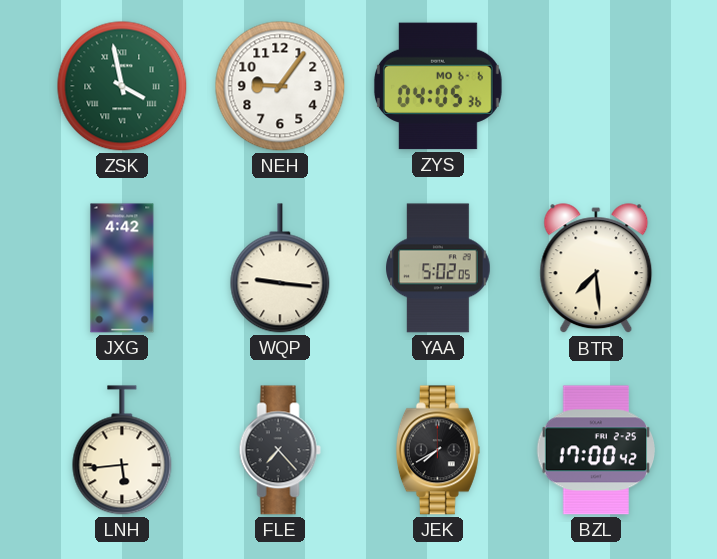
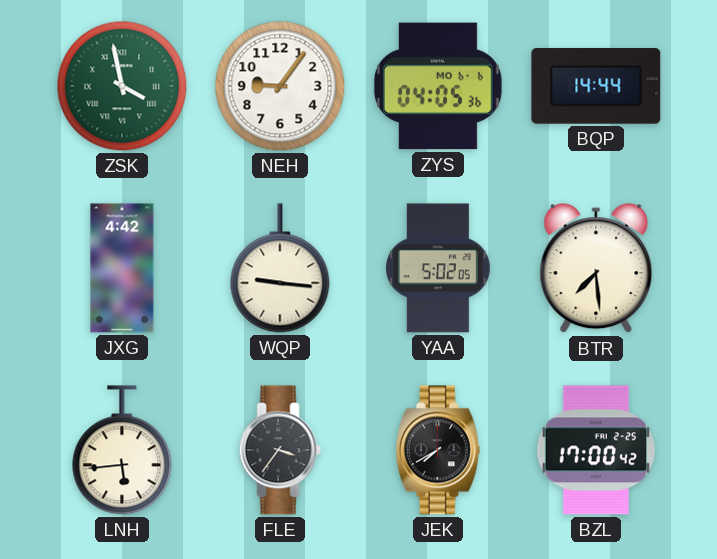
BQP: none -> 14:44 (596, 86)
FLE: 7:23 -> 3:36 (280, 450)
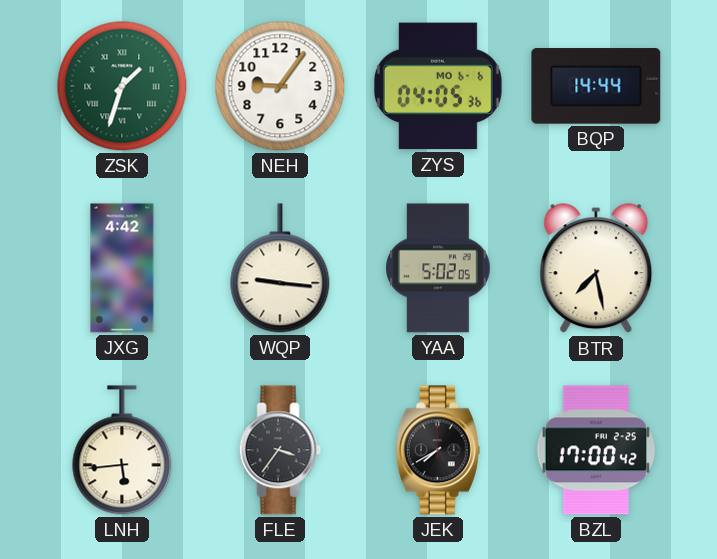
ZSK: 3:58 -> 1:33 (122, 86)
BTR: 7:29 -> 7:28 (596, 269)
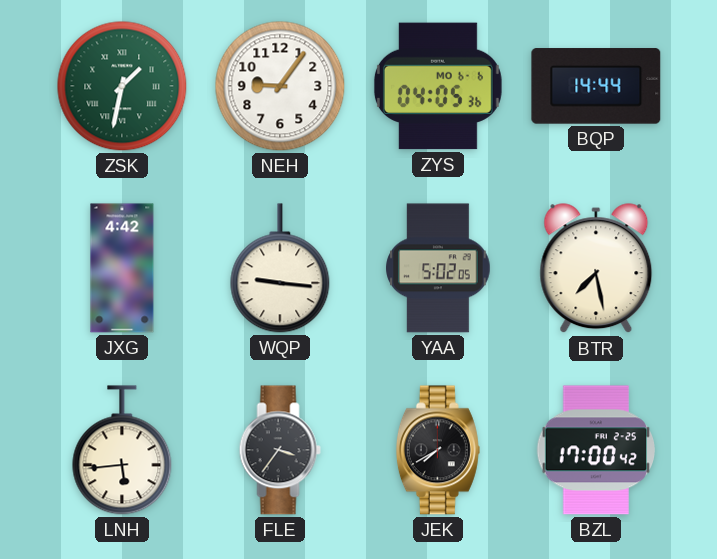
ZSK: 1:33 -> 1:32 (122, 86)
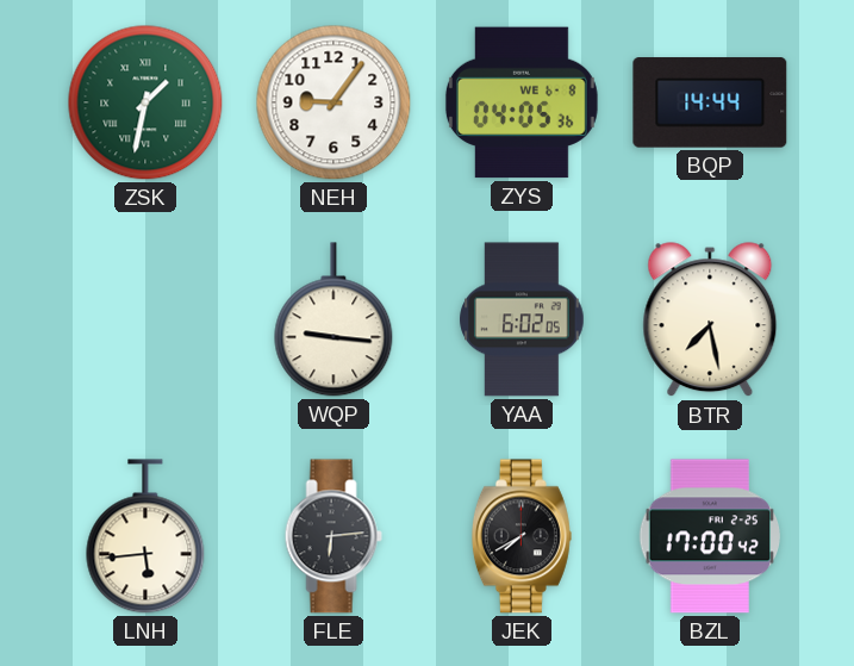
ZYS date: MO 6-6 -> WE 6-8 (522, 102)
JXG: 4:42 -> none (122, 268)
YAA: 5:02 -> 6:02 (522, 319)
FLE: 3:36 -> 6:14 (334, 536)
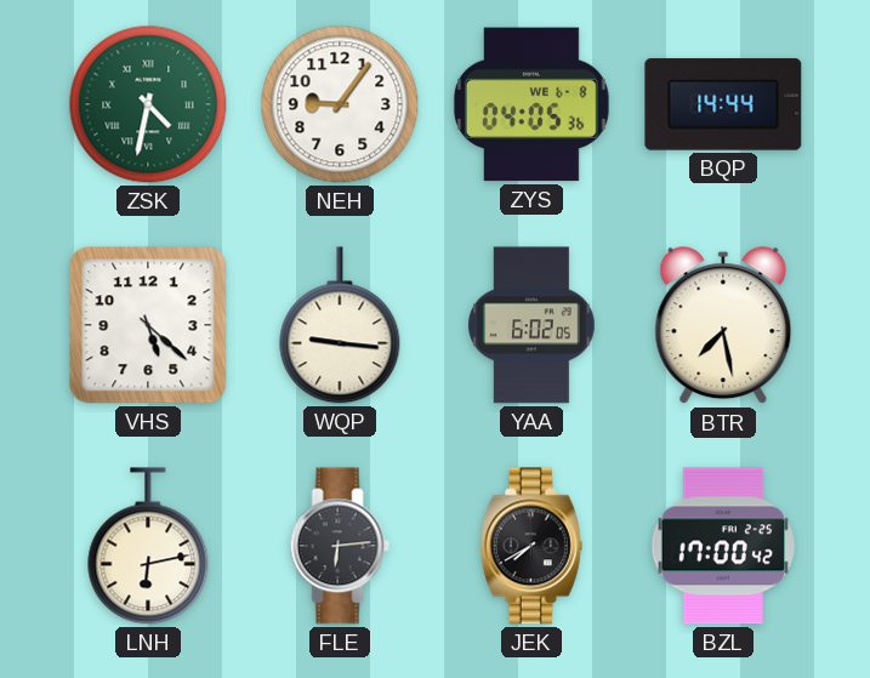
ZSK: 1:32 -> 4:32 (148, 104)
VHS: none -> 5:22 (148, 325)
LNH: 5:44 -> 6:13 (148, 546)
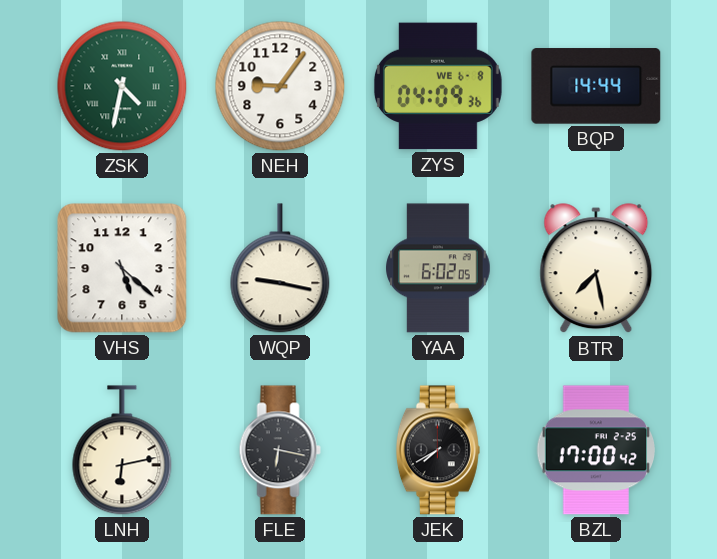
ZYS: 04:05 -> 04:09 (438, 86)
WQP: 9:16 -> 9:17 (280, 268)
FLE: 6:14 -> 6:17 (280, 450)
